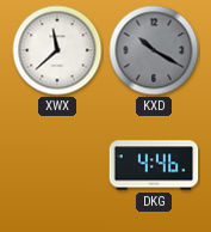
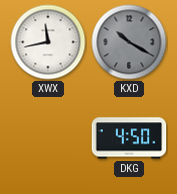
XWX: 11:38 -> 11:43 (48, 42)
DKG: 4:46 -> 4:50 (129, 138)
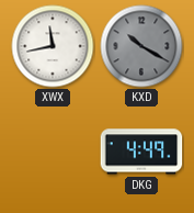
DKG: 4:50 -> 4:49 (141, 152)
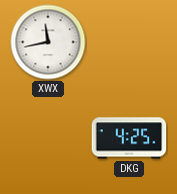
KXD: 10:20 -> none (141, 46)
DKG: 4:49 -> 4:25 (129, 138)
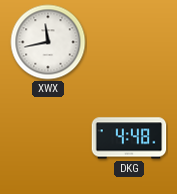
DKG: 4:25 -> 4:48 (129, 138)
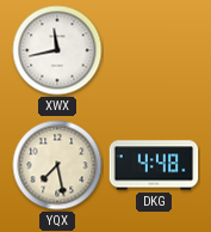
YQX: none -> 7:28 (57, 165)
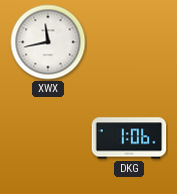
YQX: 7:28 -> none (57, 165)
DKG: 4:48 -> 1:06 (129, 138)
